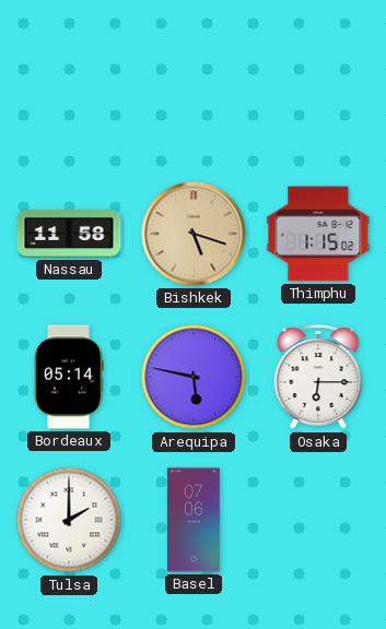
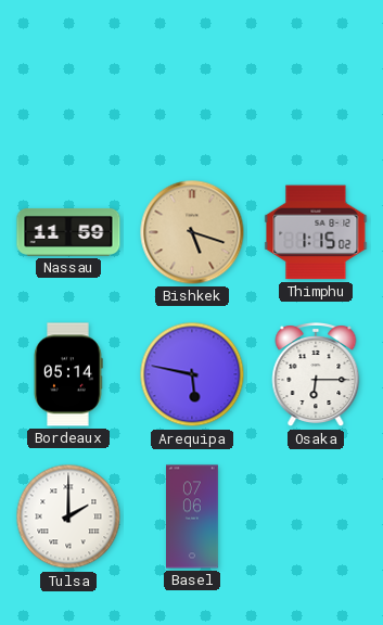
Nassau: 11:58 -> 11:59 (68, 232)
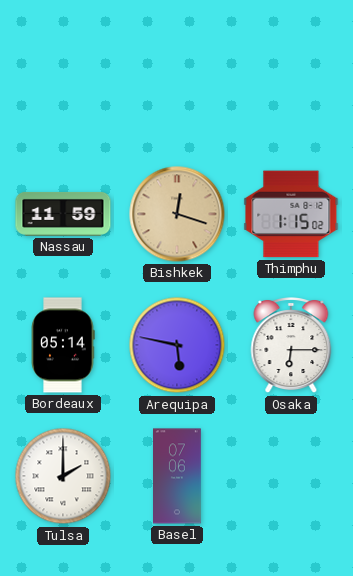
Bishkek: 5:18 -> 12:18 (177, 214)
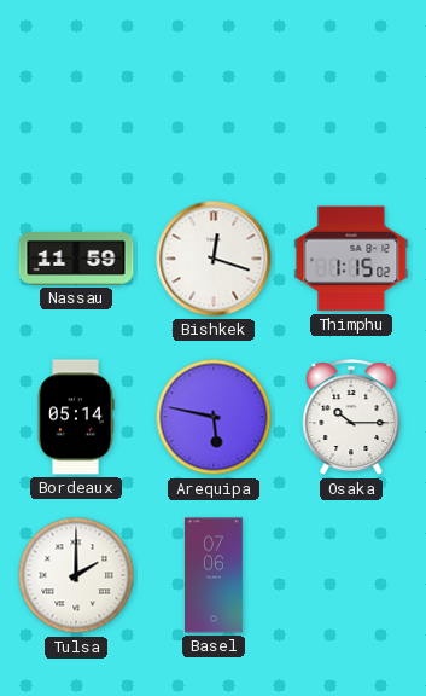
Bishkek dial: champagne -> white (214, 259)
Osaka: 6:15 -> 10:15 (351, 418)
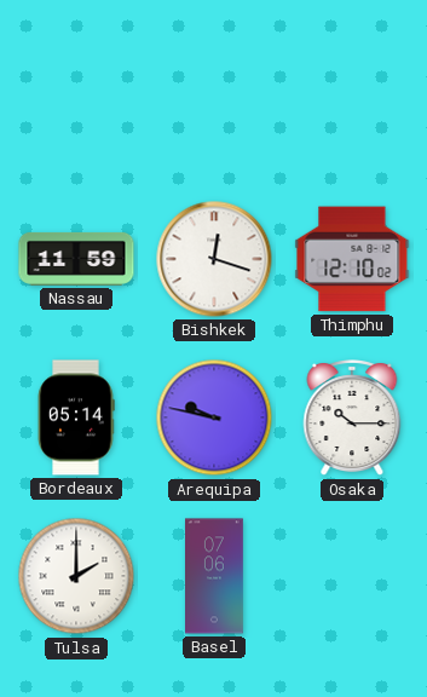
Thimphu: 1:15 -> 12:10 (352, 259)
Arequipa: 5:47 -> 9:47 (214, 417)
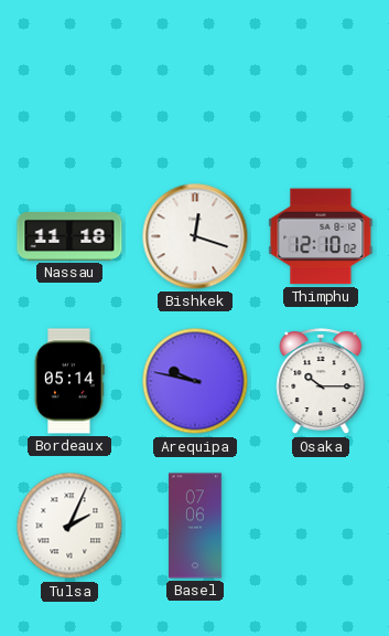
Nassau: 11:59 -> 11:18 (69, 236)
Tulsa: 2:00 -> 2:04 (69, 526)
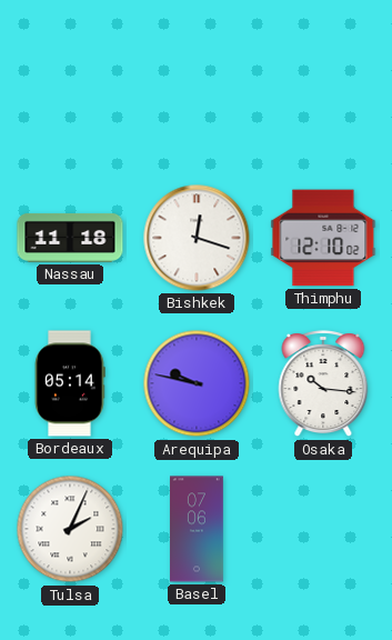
Osaka: 10:15 -> 10:16 (323, 384)
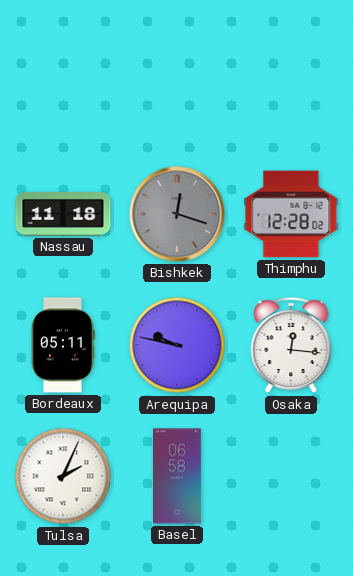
Bishkek dial: white -> grey (177, 214)
Thimphu: 12:10 -> 12:28 (291, 214)
Bordeaux: 05:14 -> 05:11 (63, 345)
Osaka: 10:16 -> 12:16 (291, 346)
Basel: 07:06 -> 06:58 (178, 476)
